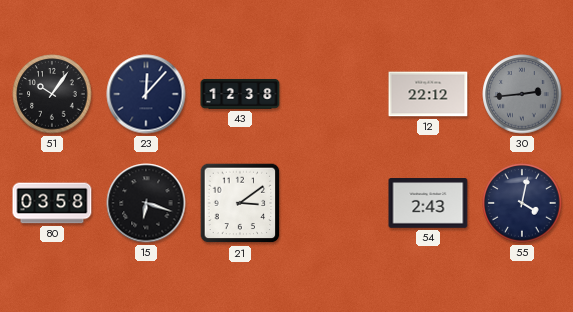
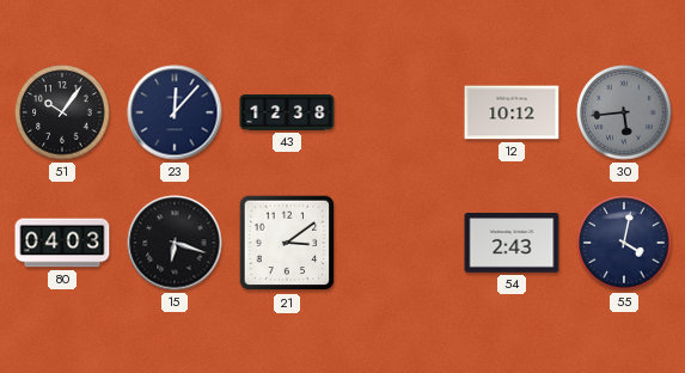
12: 22:12 -> 10:12 (512, 112)
30: 2:44 -> 5:44 (624, 112)
80: 03:58 -> 04:03 (62, 243)
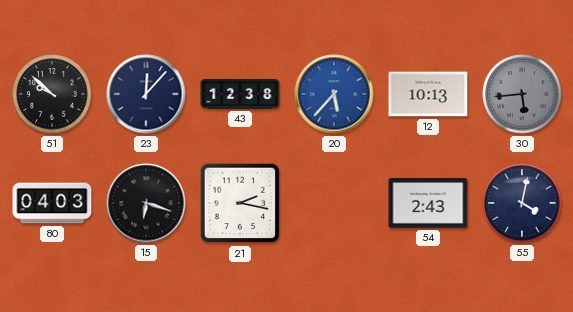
51: 10:06 -> 9:52 (52, 94)
20: none -> 5:37 (334, 94)
12: 10:12 -> 10:13 (428, 94)
21: 3:09 -> 2:17 (240, 203)
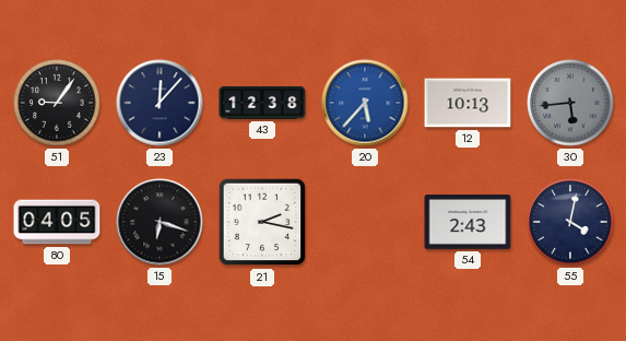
51: 9:52 -> 9:06 (57, 103)
80: 04:03 -> 04:05 (57, 222)
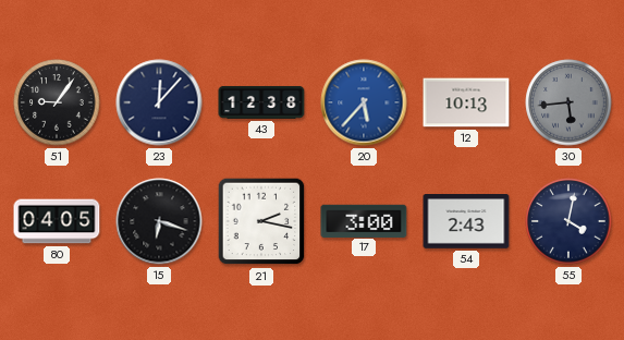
17: none -> 3:00 (364, 220)
